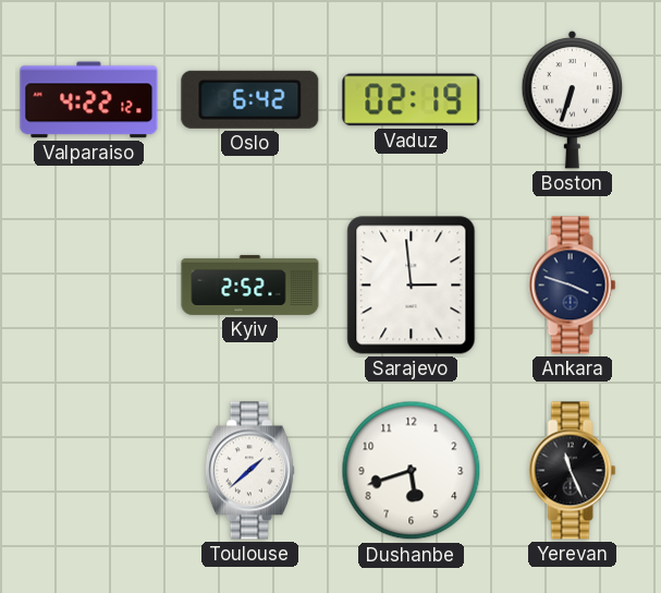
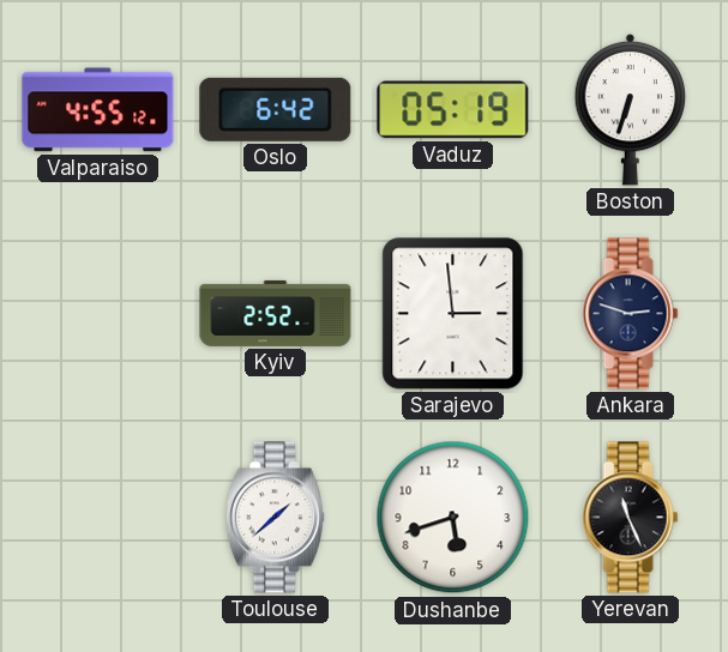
Valparaiso: 4:22 -> 4:55 (98, 110)
Vaduz: 02:19 -> 05:19 (453, 110)
Ankara: 3:48 -> 2:48 (631, 314)
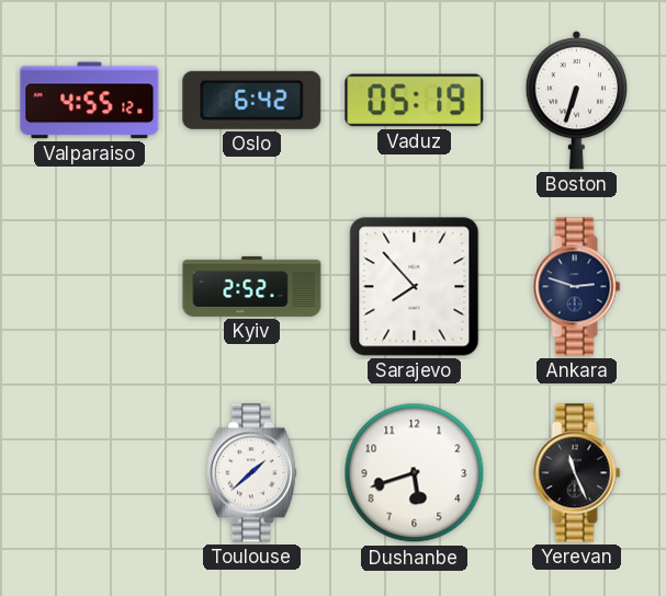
Sarajevo: 2:59 -> 7:53 (415, 287)
